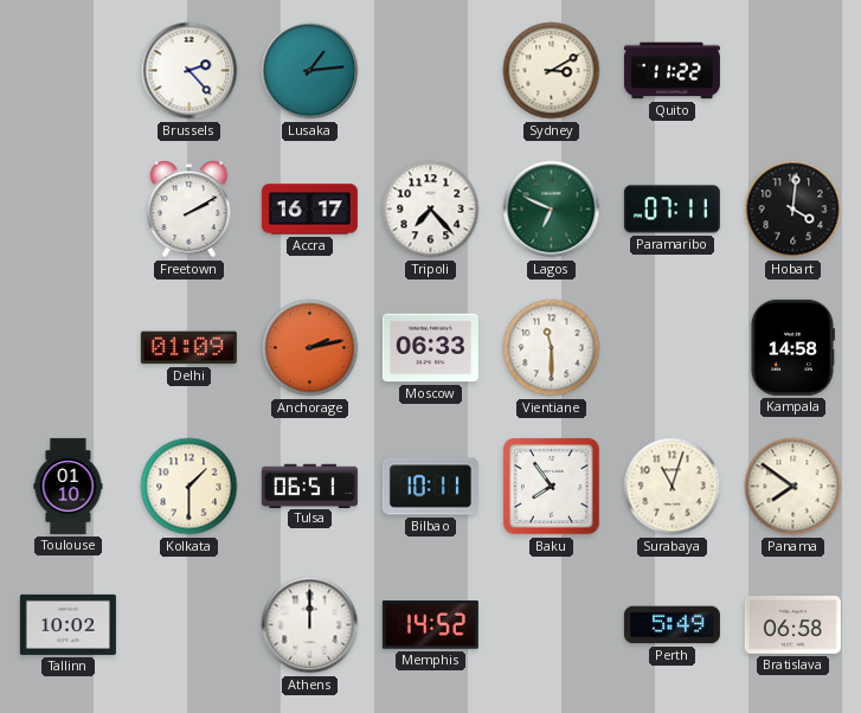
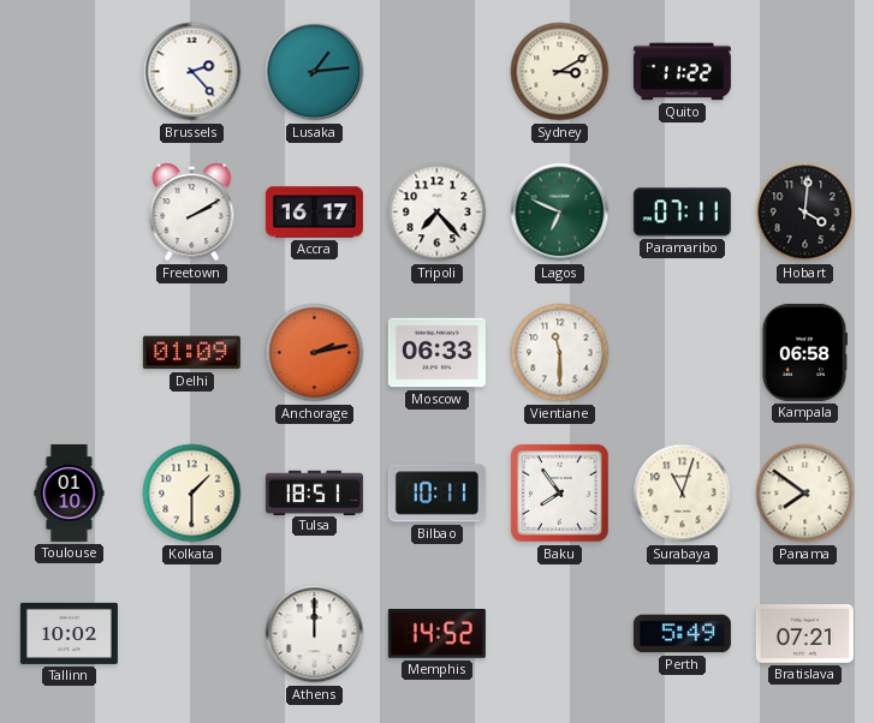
Kampala: 14:58 -> 06:58 (804, 352)
Tulsa: 06:51 -> 18:51 (314, 492)
Bratislava: 06:58 -> 07:21 (804, 634)
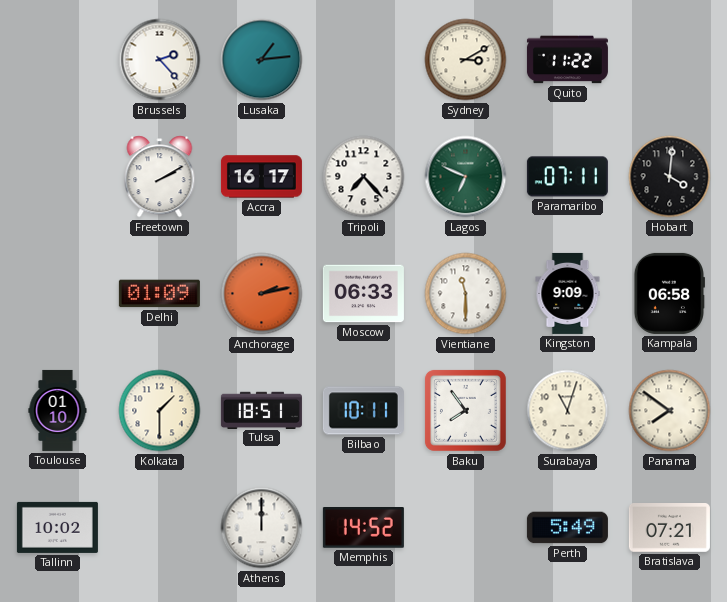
Kingston: none -> 9:09 (568, 293)
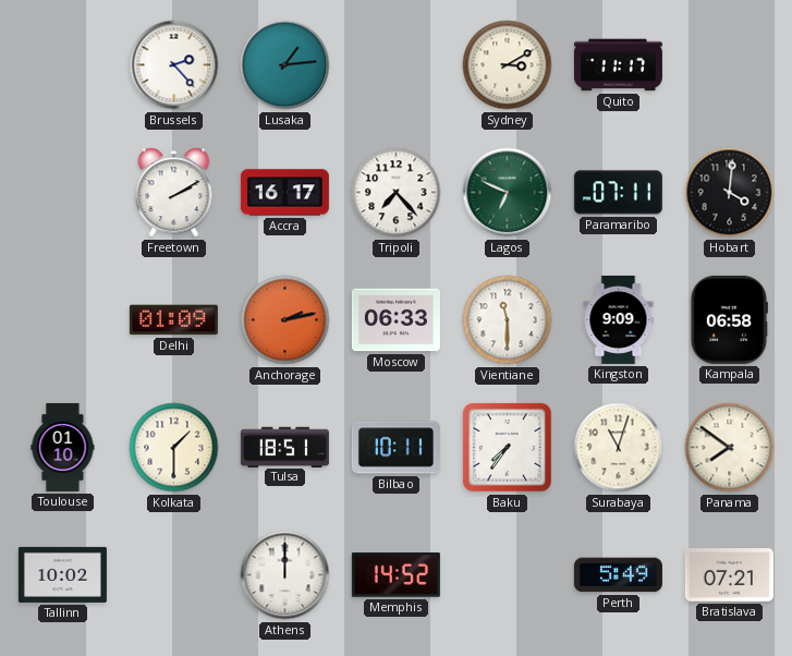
Quito: 11:22 -> 11:17 (618, 65)
Baku: 7:54 -> 7:36 (507, 447)
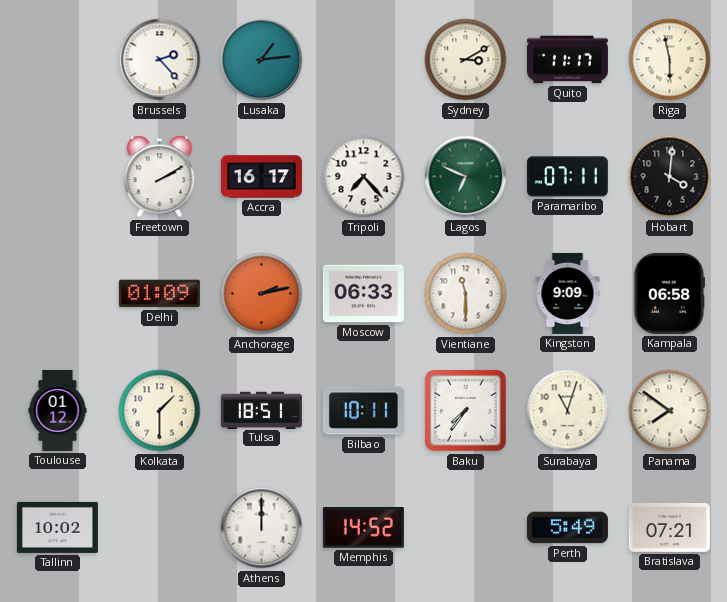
Riga: none -> 5:58 (670, 60)
Toulouse: 01:10 -> 01:12 (58, 410)
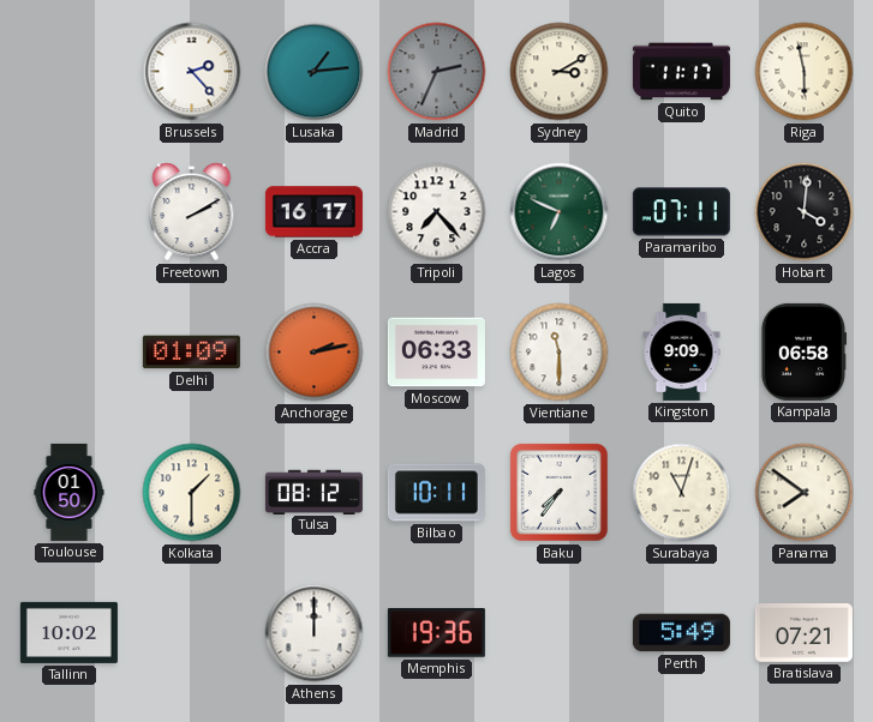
Madrid: none -> 2:34 (437, 72)
Toulouse: 01:12 -> 01:50 (70, 492)
Tulsa: 18:51 -> 08:12 (313, 492)
Memphis: 14:52 -> 19:36 (436, 633)
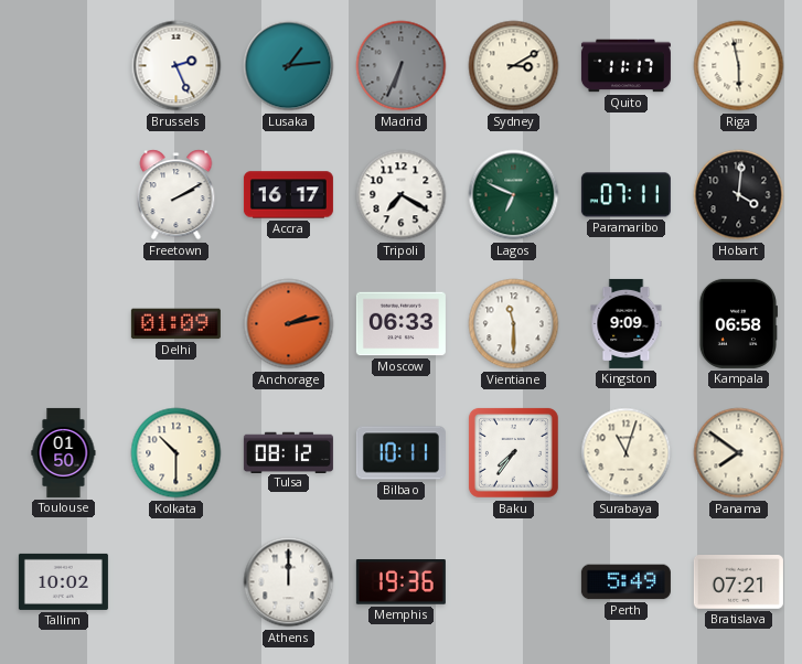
Brussels: 2:23 -> 2:26 (177, 66)
Madrid: 2:34 -> 6:34 (402, 66)
Tripoli: 7:23 -> 7:20 (402, 195)
Kolkata: 1:30 -> 10:30 (177, 453)
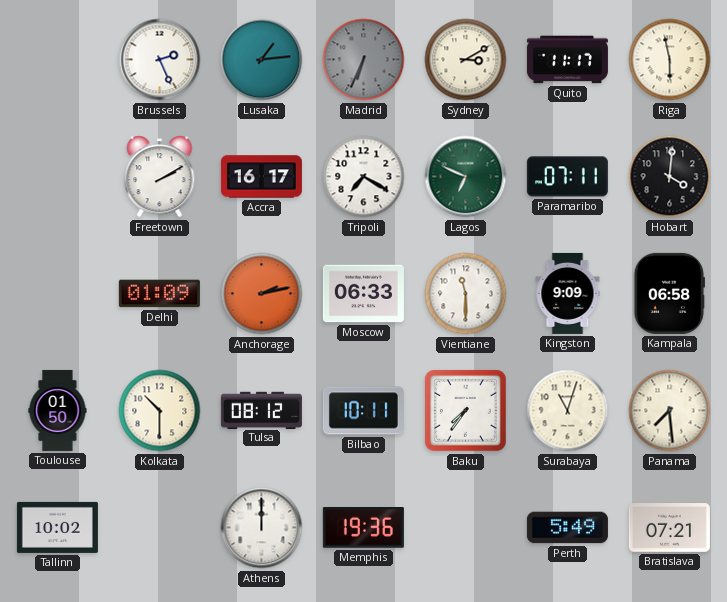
Panama: 7:51 -> 7:29 (670, 411)
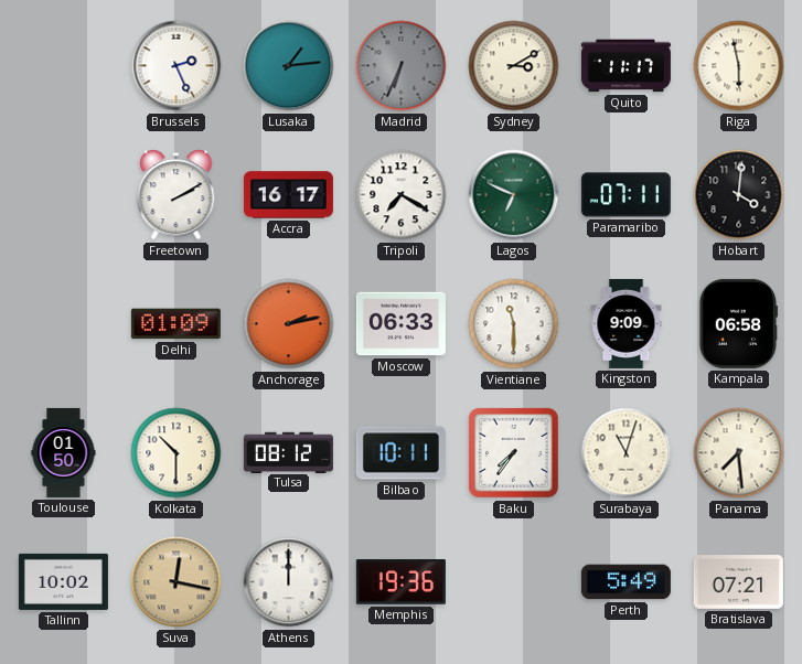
Suva: none -> 12:17 (177, 582)
